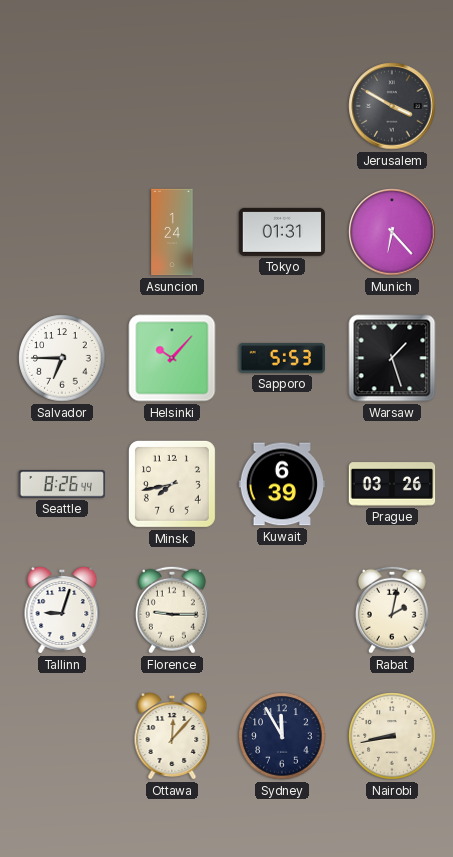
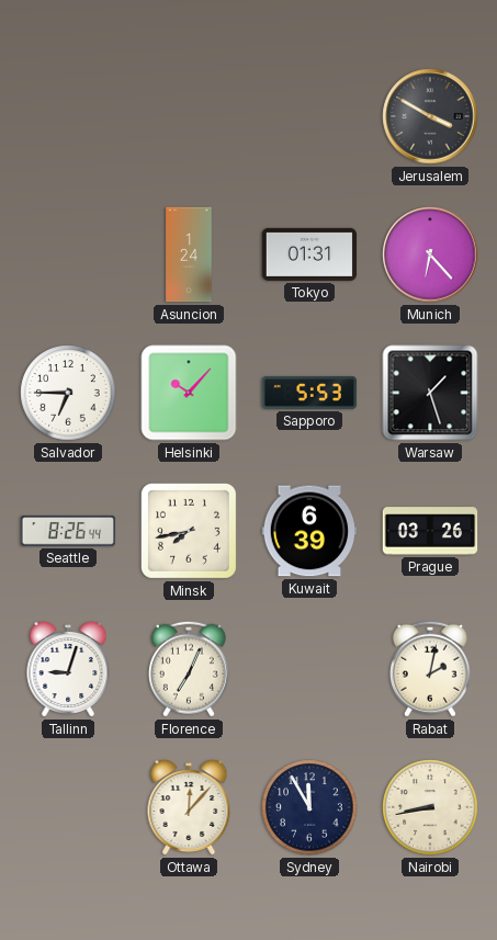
Florence: 9:15 -> 7:04 (189, 669)
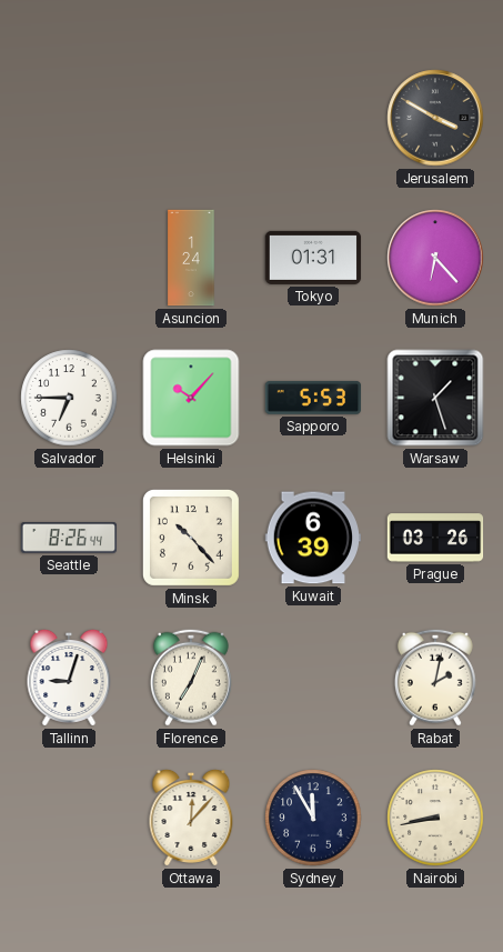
Minsk: 7:43 -> 10:23 (191, 538)
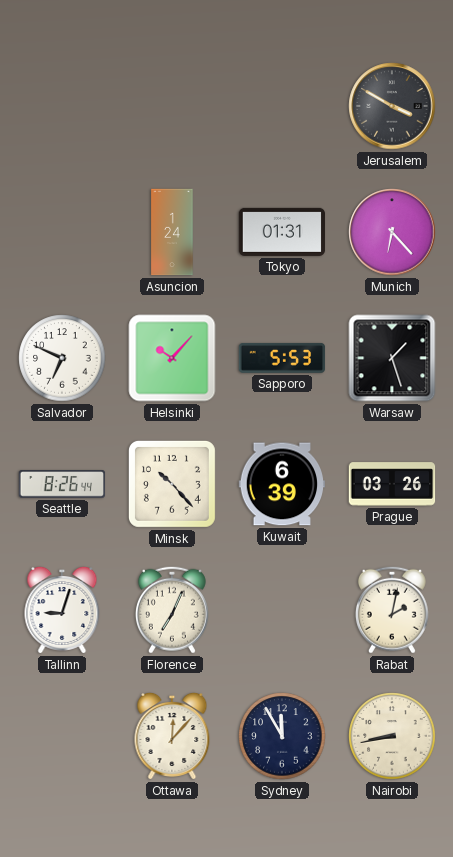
Salvador: 6:45 -> 6:49 (62, 358)
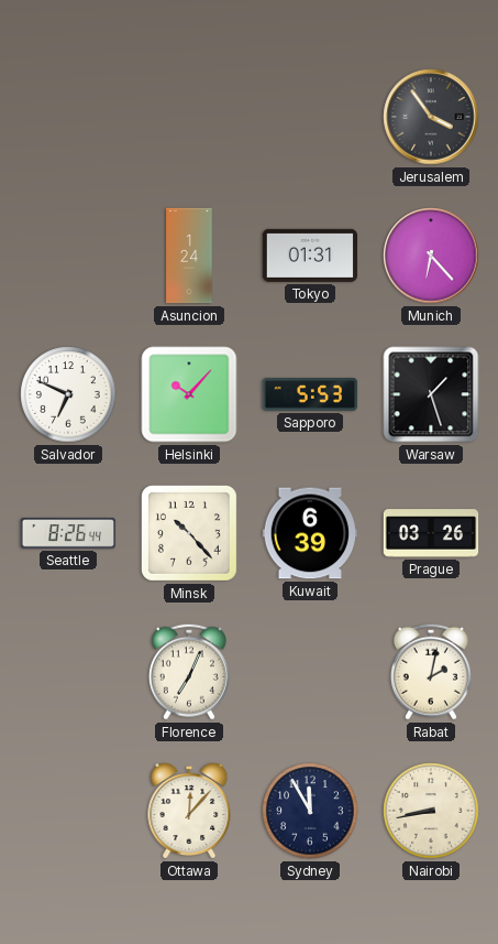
Jerusalem: 3:50 -> 3:54 (431, 117)
Tallinn: 9:03 -> none (62, 610)
